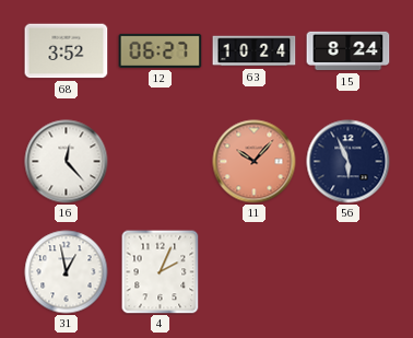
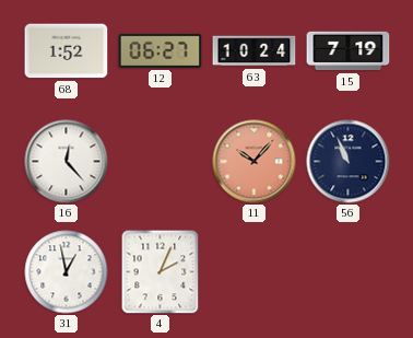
68: 3:52 -> 1:52 (67, 51)
15: 8:24 -> 7:19 (349, 51)
56: 5:56 -> 10:56 (349, 162)
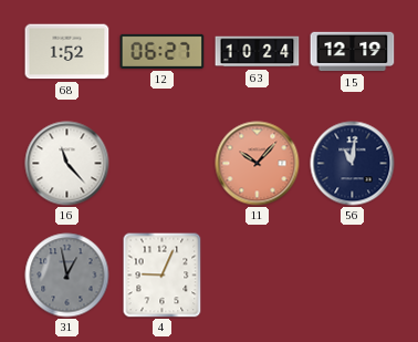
15: 7:19 -> 12:19 (353, 52)
16: 12:23 -> 11:23 (67, 164)
56: 10:56 -> 11:01 (353, 164)
31 dial: white -> grey (67, 276)
4: 2:04 -> 9:04 (163, 274)
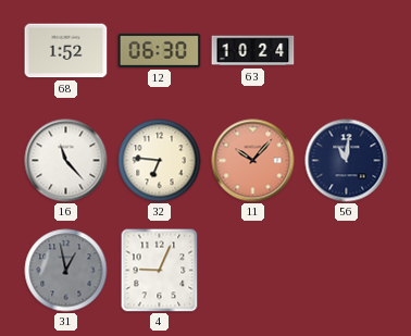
12: 06:27 -> 06:30 (160, 50)
15: 12:19 -> none (353, 52)
32: none -> 6:46 (160, 161)
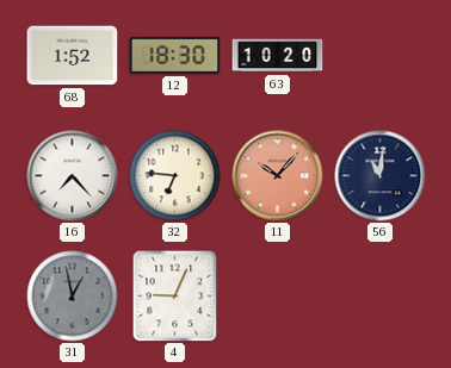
12: 06:30 -> 18:30 (175, 55)
63: 10:24 -> 10:20 (278, 56)
16: 11:23 -> 7:23 (73, 176)
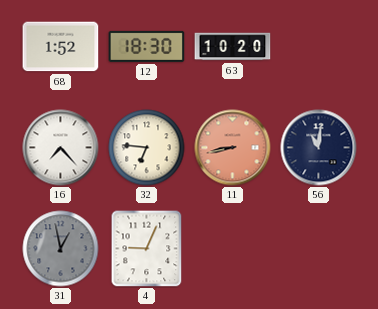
11: 10:07 -> 8:43 (233, 148)
